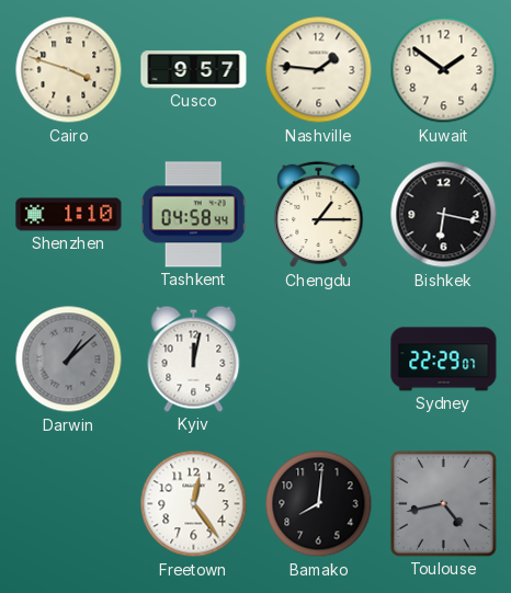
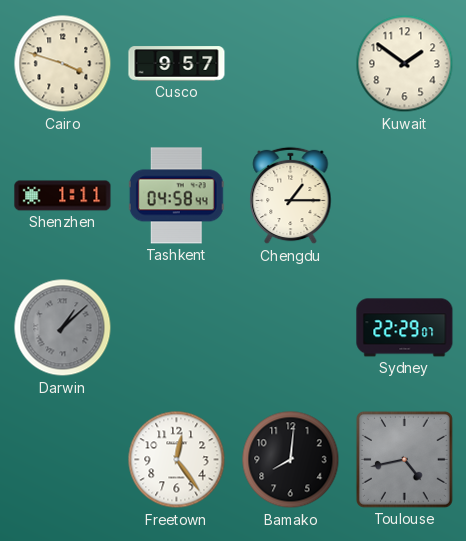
Nashville: 1:46 -> none (319, 70)
Shenzhen: 1:10 -> 1:11 (63, 196)
Bishkek: 6:17 -> none (444, 215)
Kyiv: 12:02 -> none (194, 358)
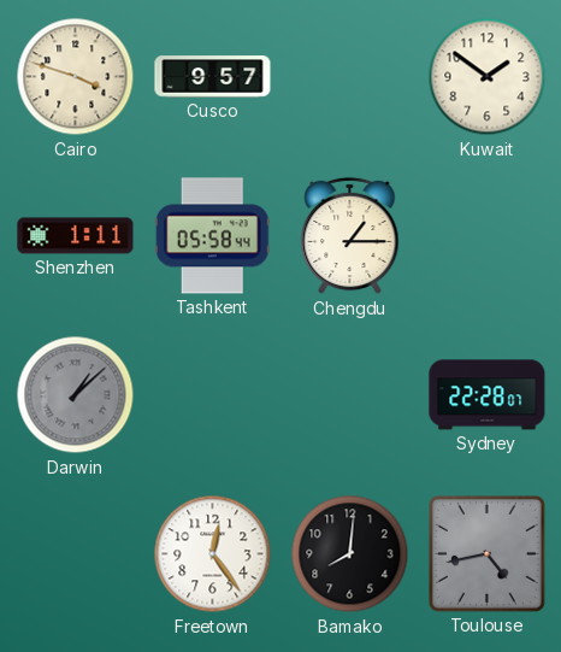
Tashkent: 04:58 -> 05:58 (212, 236)
Sydney: 22:29 -> 22:28 (488, 395)
